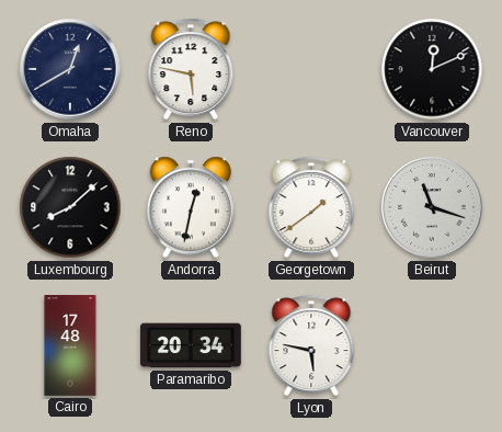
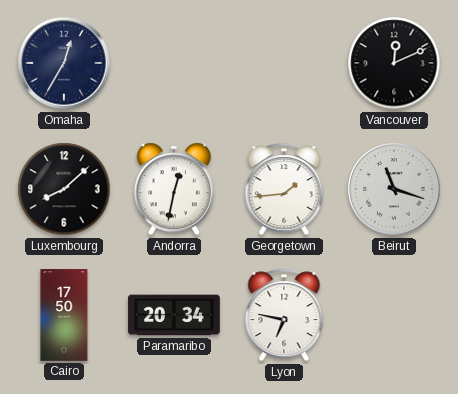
Omaha: 12:40 -> 12:35 (64, 63)
Reno: 5:47 -> none (191, 69)
Georgetown: 1:39 -> 1:44 (284, 189)
Cairo: 17:48 -> 17:50 (64, 315)
Lyon: 5:47 -> 6:47 (284, 315)
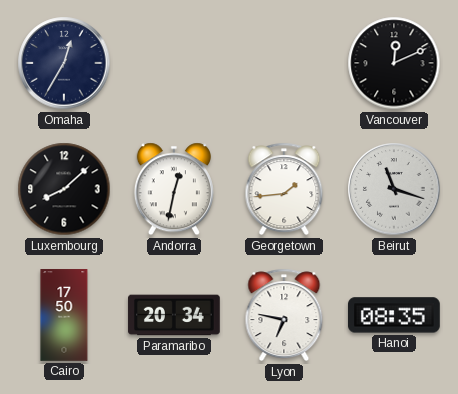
Hanoi: none -> 08:35 (395, 315)
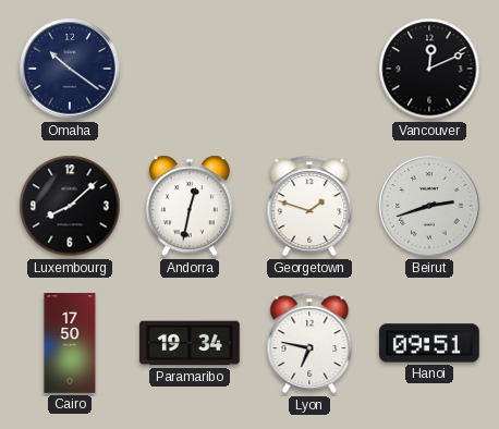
Omaha: 12:35 -> 10:21 (70, 69)
Georgetown: 1:44 -> 1:48 (309, 206)
Beirut: 11:18 -> 2:42 (429, 206)
Paramaribo: 20:34 -> 19:34 (190, 343)
Hanoi: 08:35 -> 09:51 (430, 343)
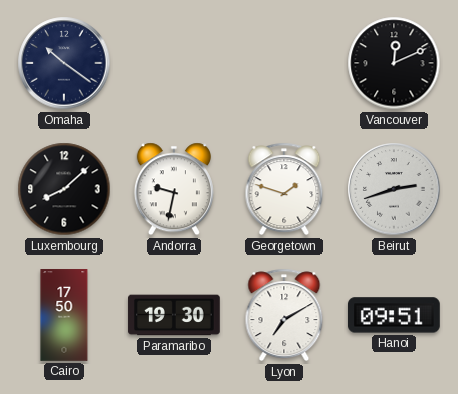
Andorra: 12:32 -> 9:32 (174, 189)
Paramaribo: 19:34 -> 19:30 (174, 315)
Lyon: 6:47 -> 7:10 (284, 315)
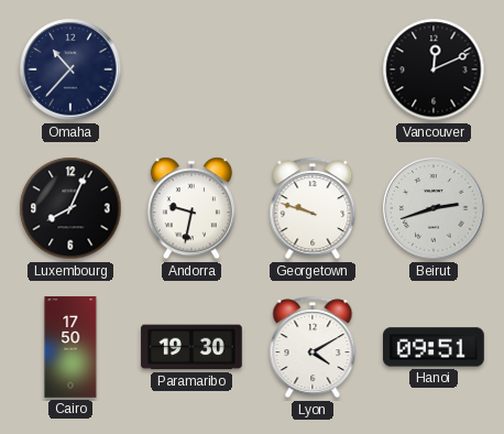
Omaha: 10:21 -> 10:37 (70, 69)
Luxembourg: 8:08 -> 8:04 (70, 208)
Georgetown: 1:48 -> 9:48 (313, 208)
Lyon: 7:10 -> 4:10 (313, 347)
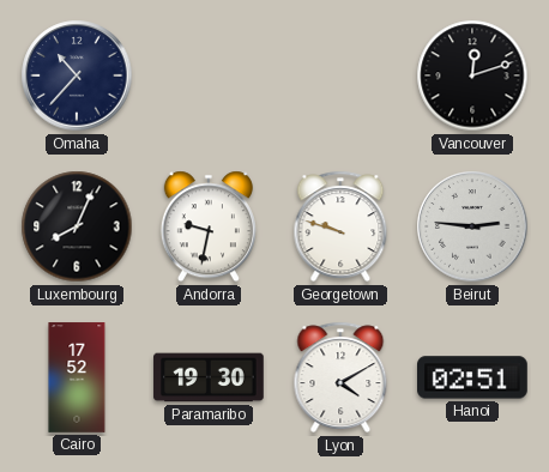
Vancouver: 12:11 -> 12:12 (472, 75)
Beirut: 2:42 -> 2:46 (472, 226)
Cairo: 17:50 -> 17:52 (77, 377)
Hanoi: 09:51 -> 02:51 (473, 377)
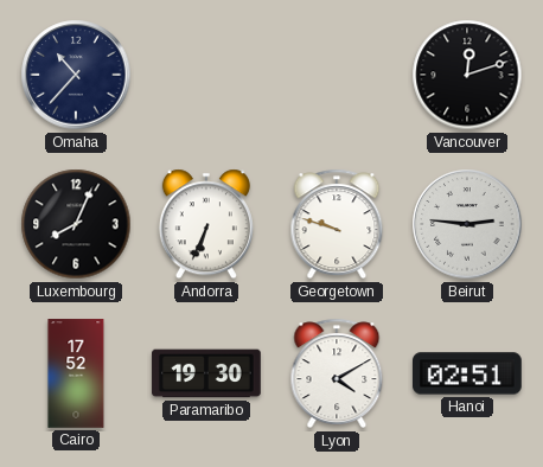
Andorra: 9:32 -> 6:34 (206, 224)
